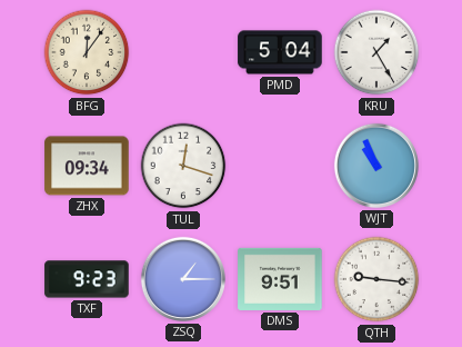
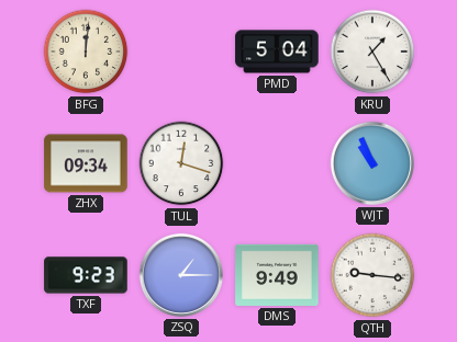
BFG: 12:06 -> 12:01 (86, 52)
DMS: 9:51 -> 9:49 (277, 275)
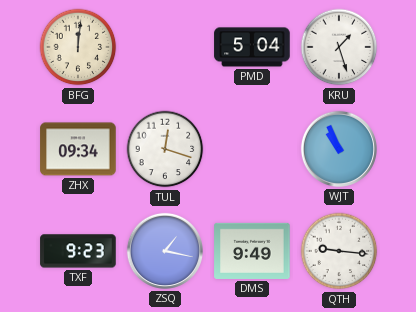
KRU: 1:25 -> 1:27 (339, 47)
ZSQ: 1:15 -> 1:17 (165, 251)
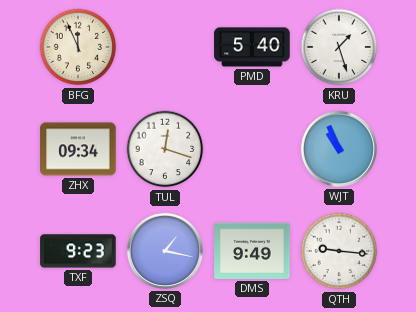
BFG: 12:01 -> 11:56 (78, 47)
PMD: 5:04 -> 5:40 (252, 47)
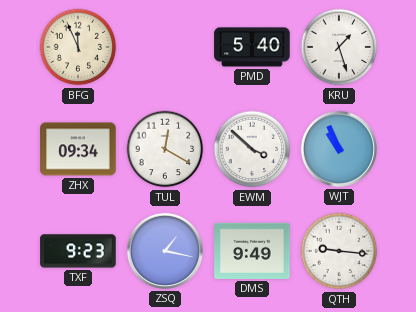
TUL: 12:18 -> 12:20 (165, 149)
EWM: none -> 3:52 (252, 149)
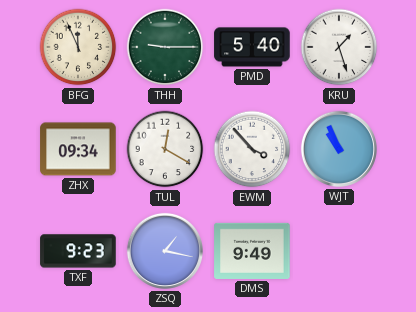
THH: none -> 9:15 (165, 47)
EWM: 3:52 -> 3:53 (252, 149)
QTH: 9:16 -> none (339, 251)
